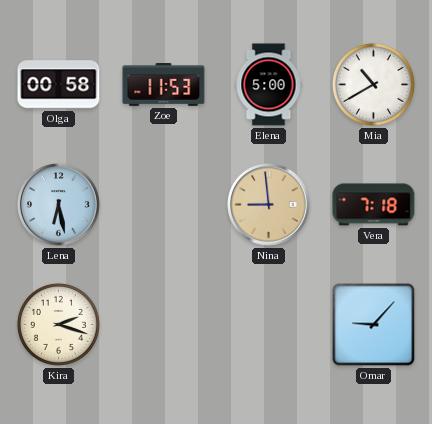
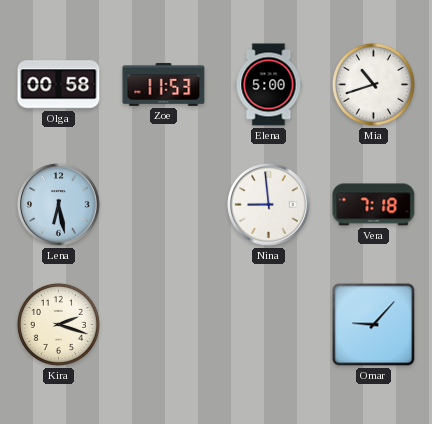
Mia: 10:40 -> 10:42 (373, 84)
Nina dial: champagne -> white (269, 205)
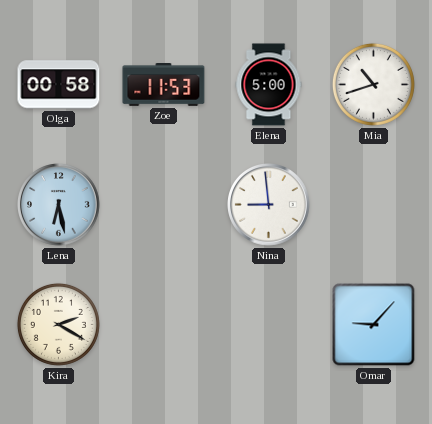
Vera: 7:18 -> none (374, 205)
Kira: 2:18 -> 2:20 (58, 324)
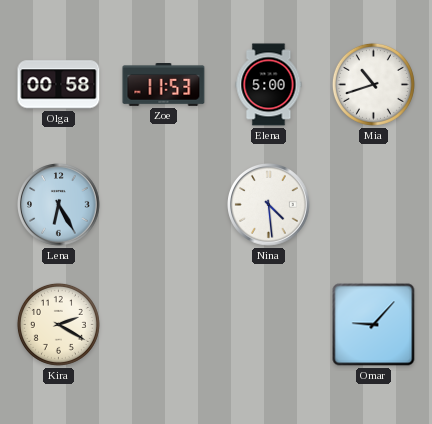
Lena: 6:28 -> 6:25 (59, 205)
Nina: 8:59 -> 4:29 (269, 205)
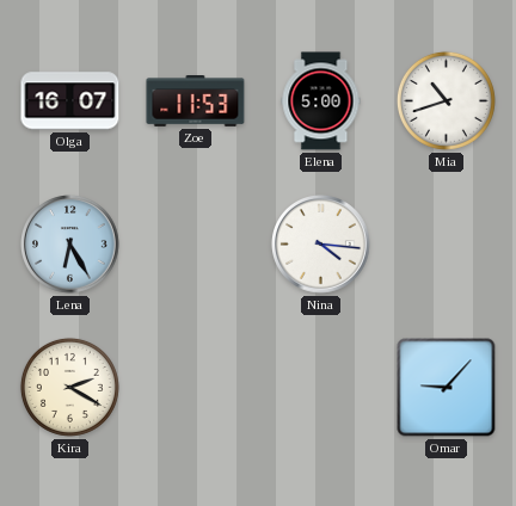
Olga: 00:58 -> 16:07 (70, 101)
Nina: 4:29 -> 4:16 (321, 245)
